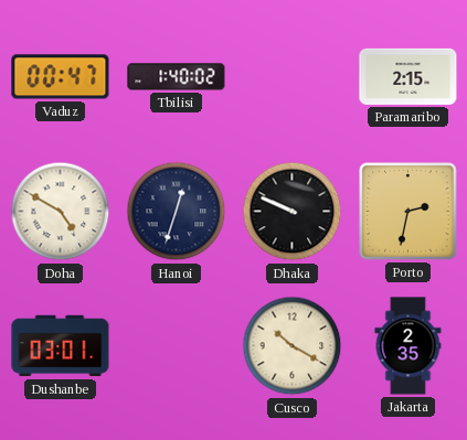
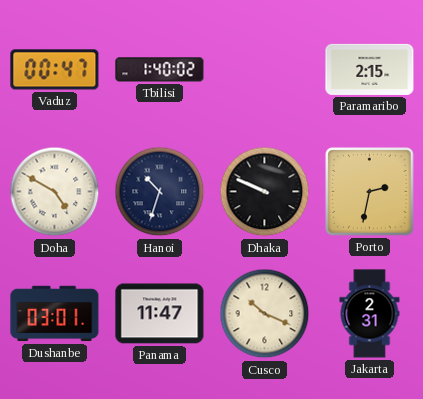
Hanoi: 12:33 -> 10:33 (160, 192)
Panama: none -> 11:47 (160, 314)
Cusco: 10:20 -> 10:19 (265, 314)
Jakarta: 2:35 -> 2:31 (370, 314)
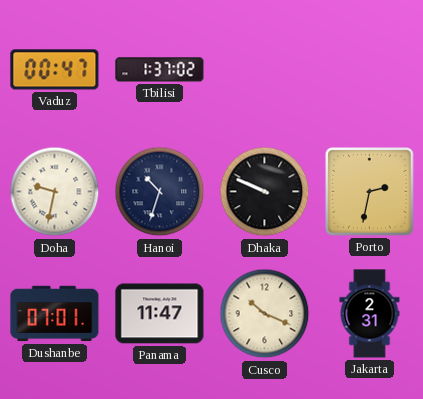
Tbilisi: 1:40 -> 1:37 (160, 70)
Paramaribo: 2:15 -> none (370, 69)
Doha: 4:50 -> 9:32 (55, 192)
Dushanbe: 03:01 -> 07:01 (55, 314)
